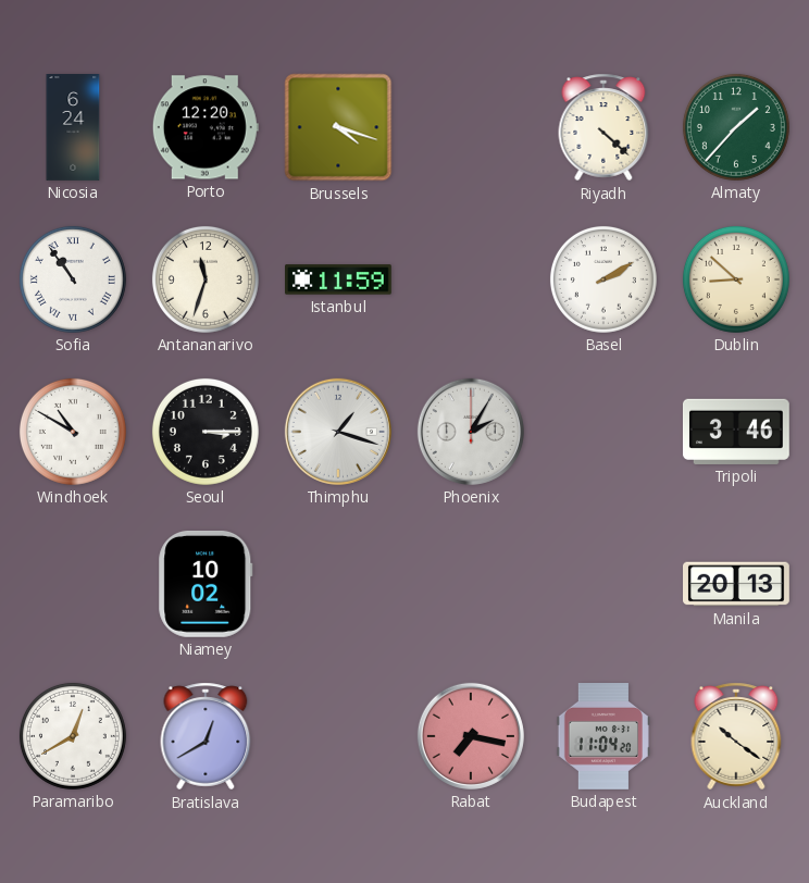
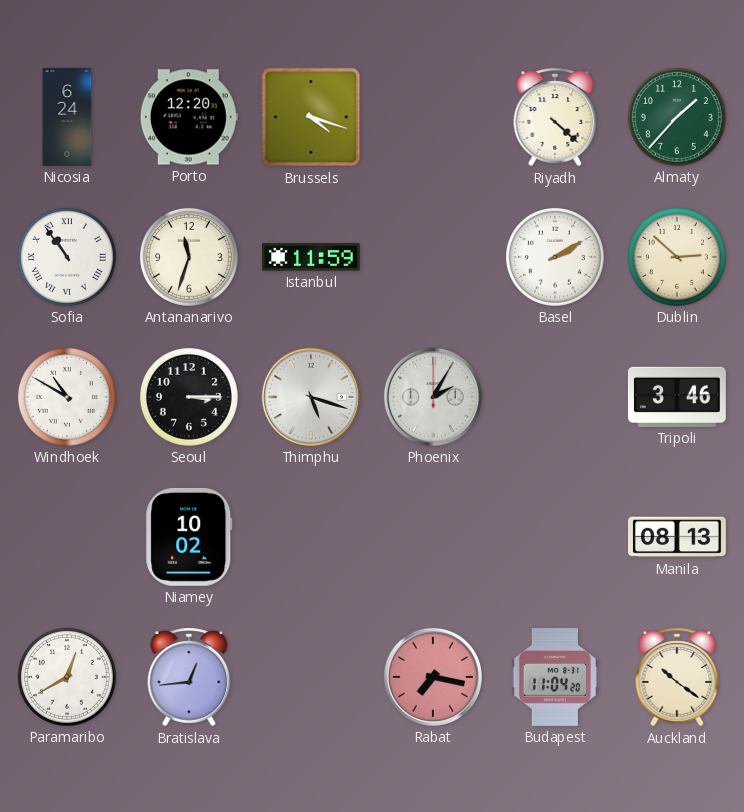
Dublin: 8:52 -> 2:52 (677, 257)
Thimphu: 1:18 -> 5:18 (311, 397)
Manila: 20:13 -> 08:13 (678, 537)
Bratislava: 12:40 -> 12:44 (189, 677)
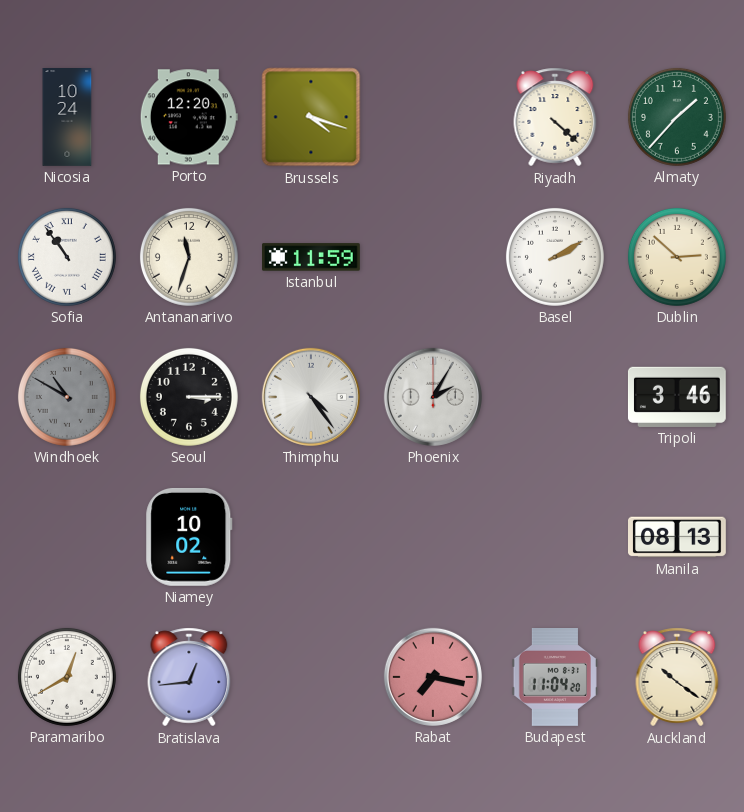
Nicosia: 6:24 -> 10:24 (67, 118)
Windhoek dial: white -> grey (67, 397)
Thimphu: 5:18 -> 4:24 (311, 397)
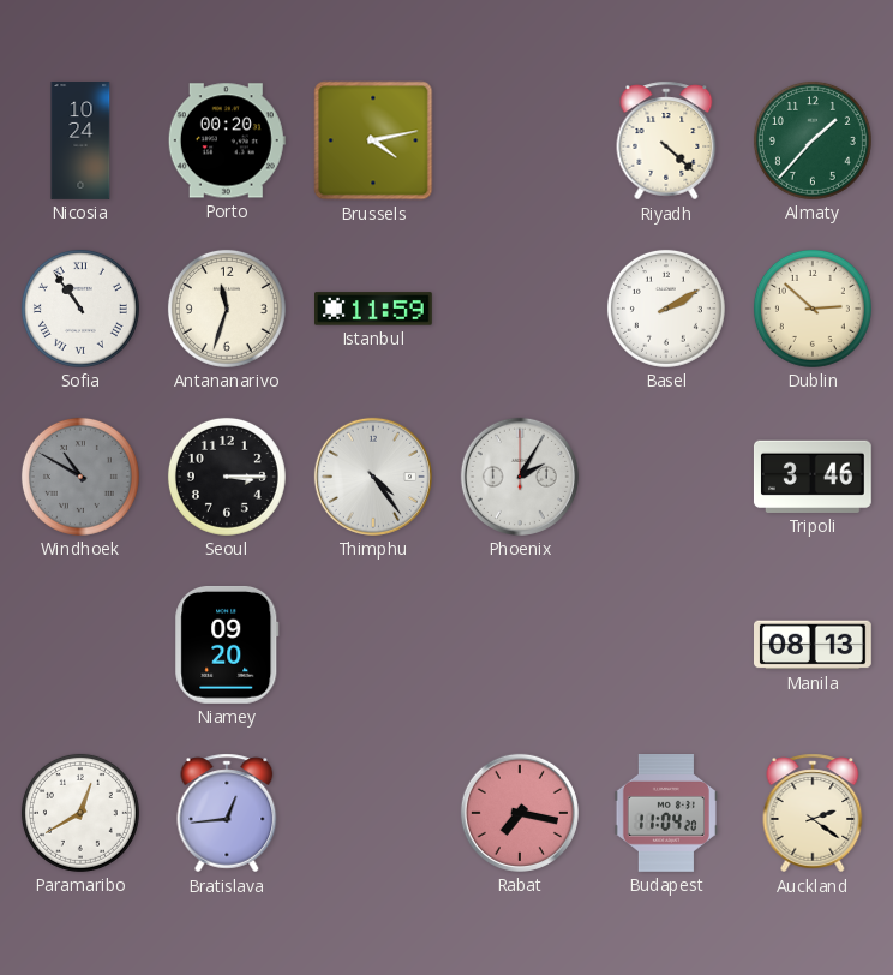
Porto: 12:20 -> 00:20 (227, 140)
Brussels: 4:18 -> 4:13 (373, 140)
Niamey: 10:02 -> 09:20 (227, 645)
Auckland: 10:21 -> 2:21 (813, 813)
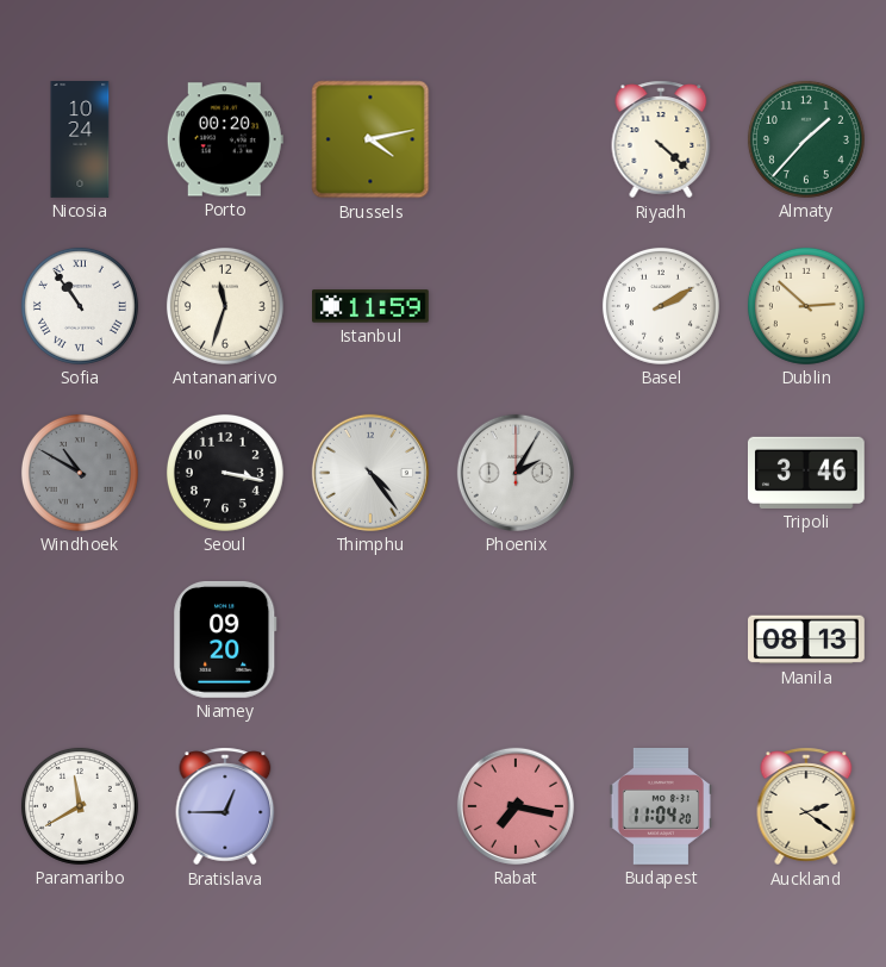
Seoul: 3:15 -> 3:17 (225, 473)
Paramaribo: 12:40 -> 11:40 (80, 806)
Bratislava: 12:44 -> 12:45 (225, 806)
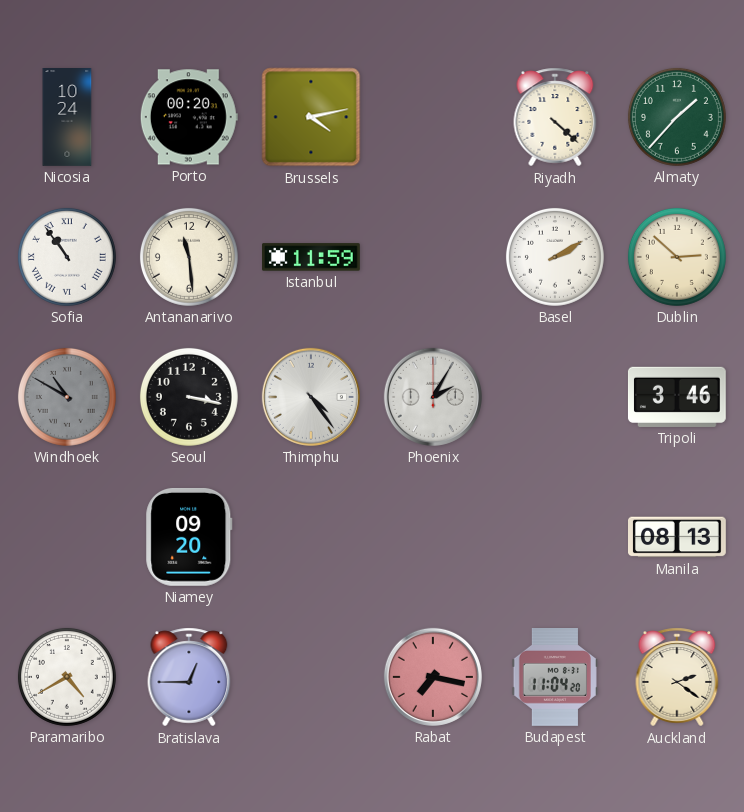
Antananarivo: 11:33 -> 11:29 (189, 257)
Paramaribo: 11:40 -> 4:40 (67, 677)
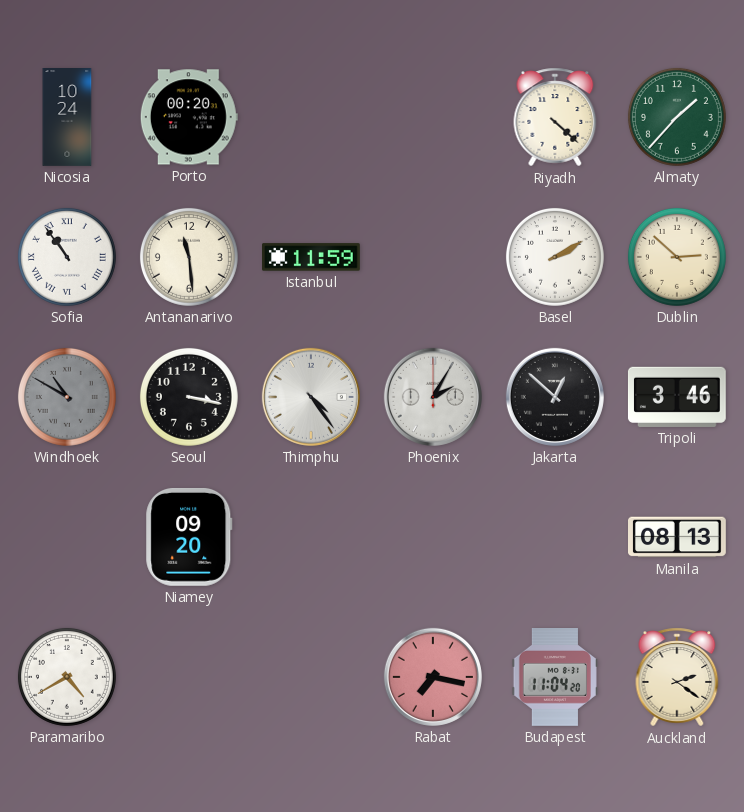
Brussels: 4:13 -> none (311, 117)
Jakarta: none -> 12:52 (555, 397)
Bratislava: 12:45 -> none (189, 677)
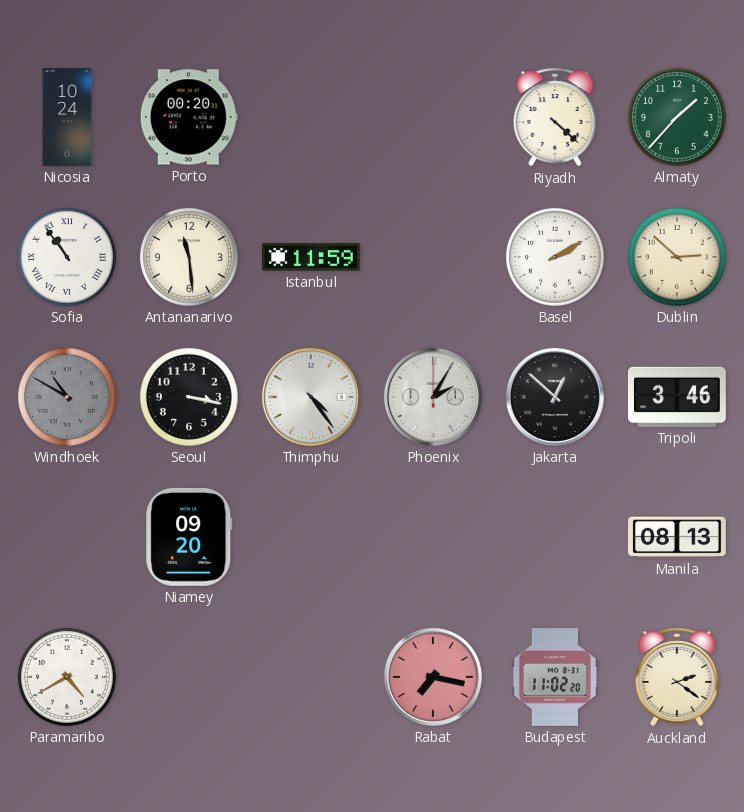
Budapest: 11:04 -> 11:02 (555, 678)
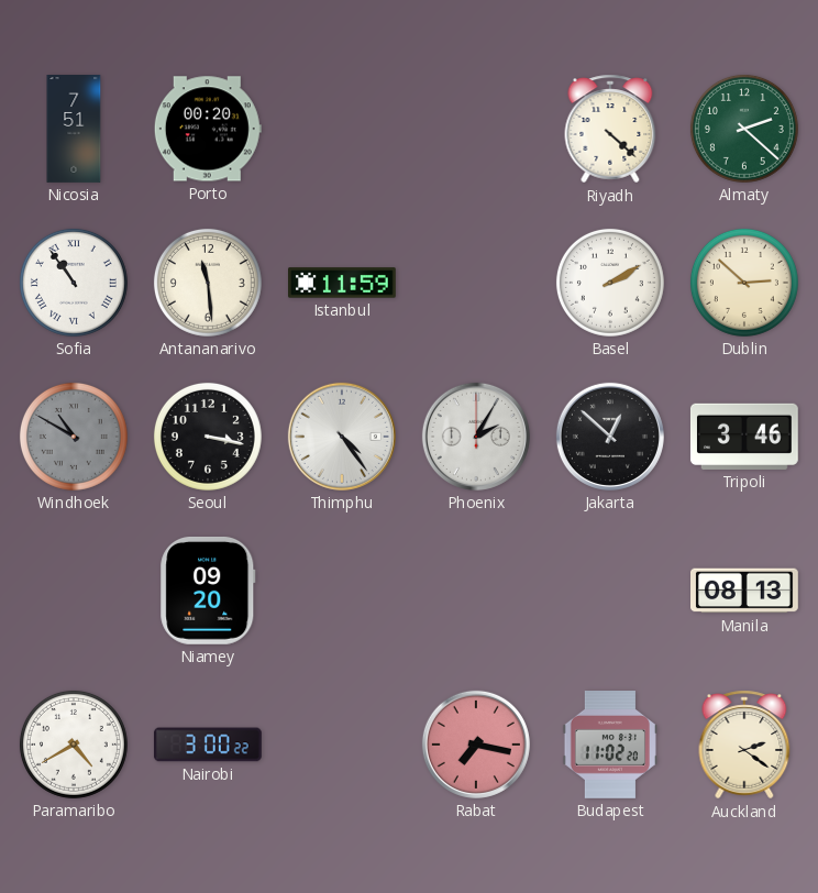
Nicosia: 10:24 -> 7:51 (74, 130)
Almaty: 1:37 -> 2:22 (744, 129)
Nairobi: none -> 3:00 (208, 745)
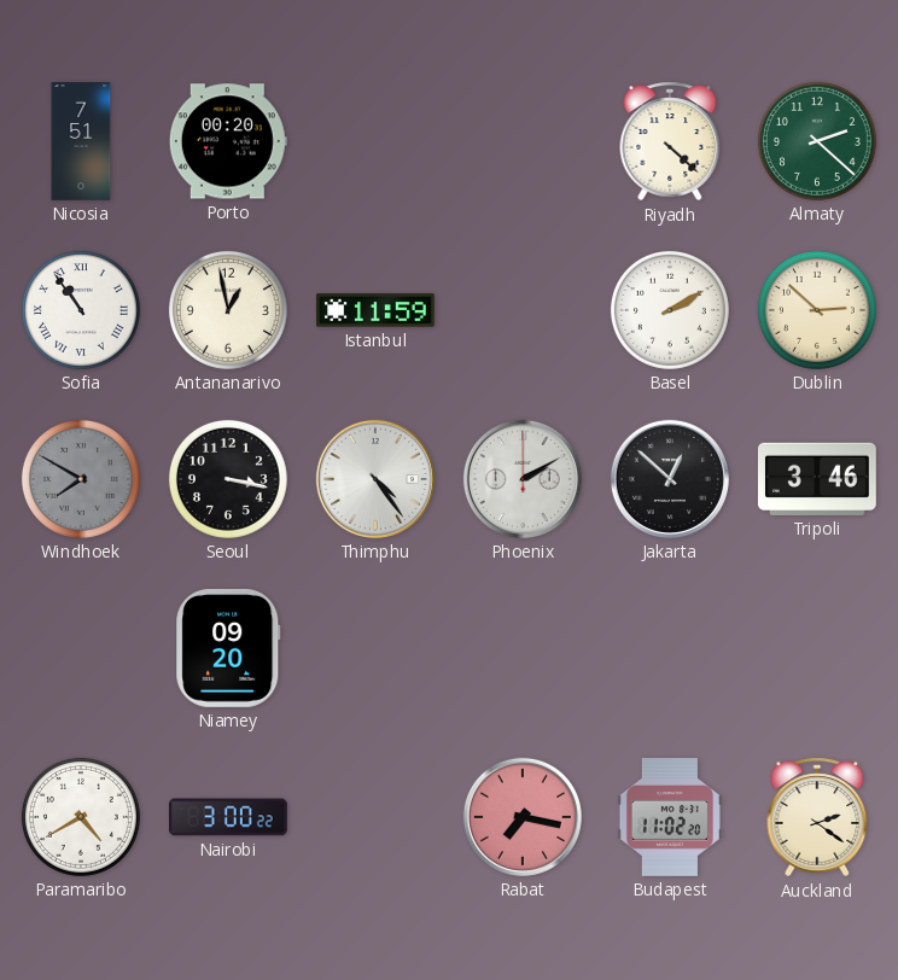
Antananarivo: 11:29 -> 12:58 (228, 310)
Windhoek: 10:50 -> 7:50 (81, 479)
Phoenix: 2:05 -> 2:10 (523, 479)
Manila: 08:13 -> none (745, 591)
